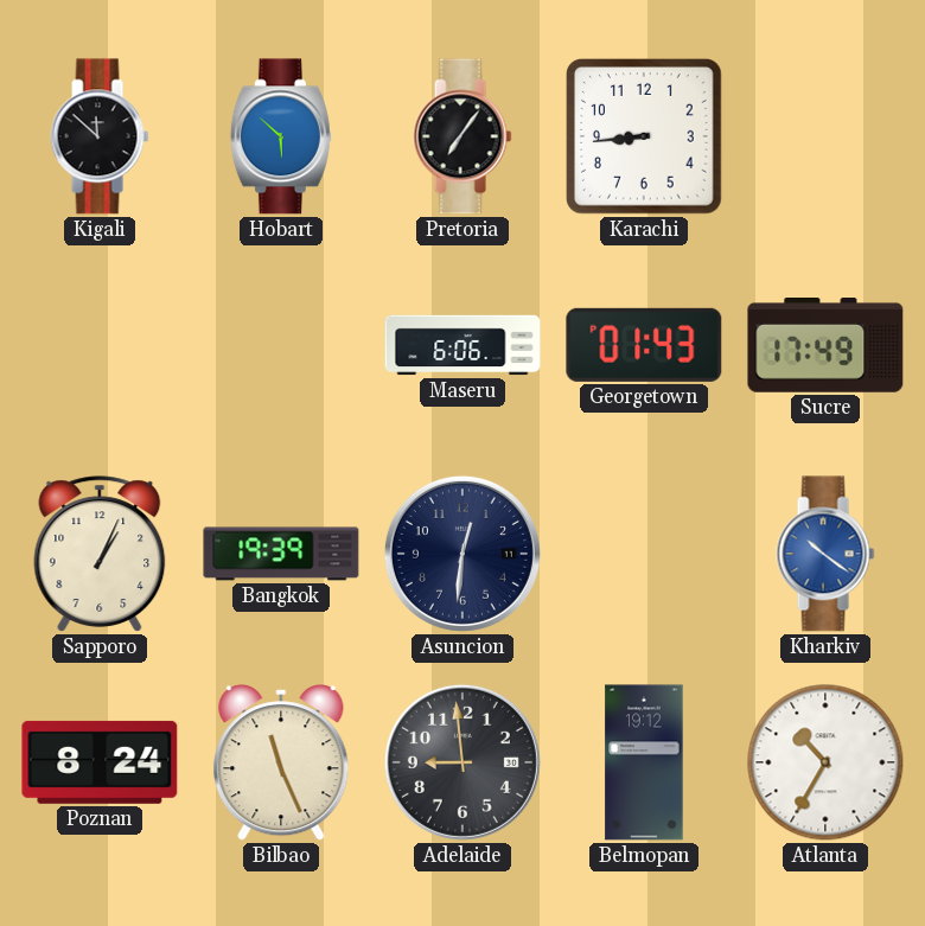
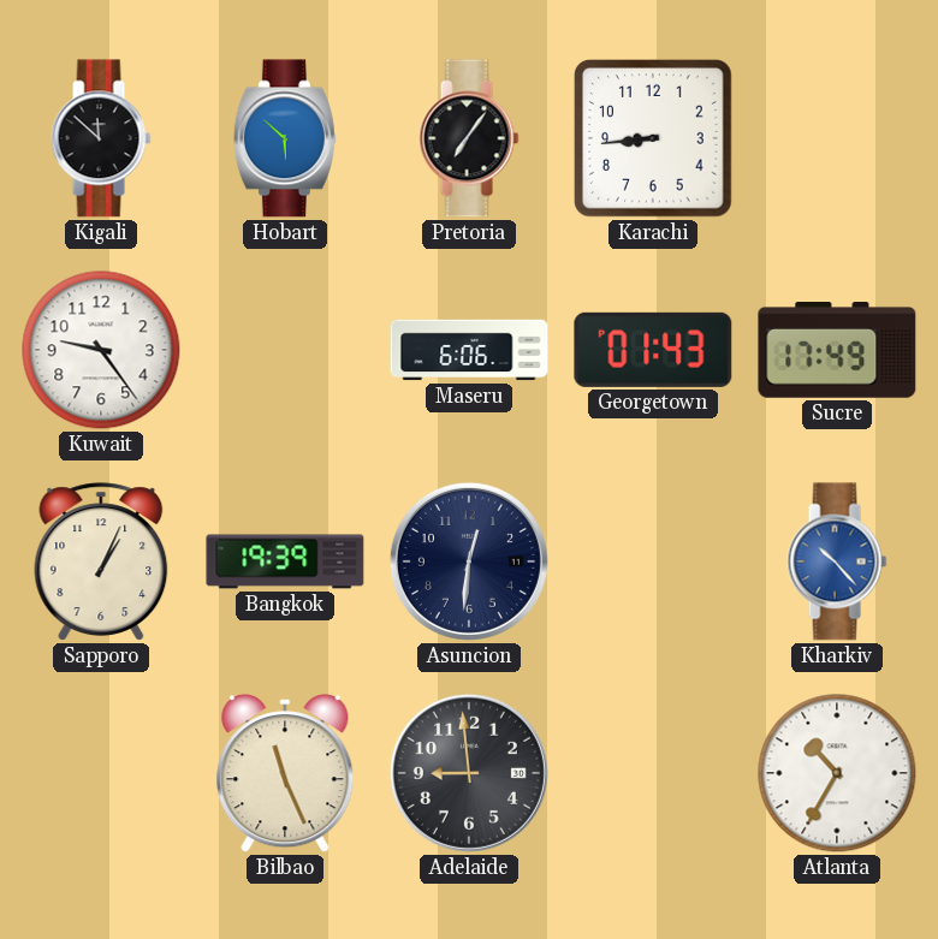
Kuwait: none -> 9:24 (101, 350)
Kharkiv: 10:21 -> 10:23 (837, 561)
Poznan: 8:24 -> none (100, 762)
Belmopan: 19:12 -> none (644, 762)
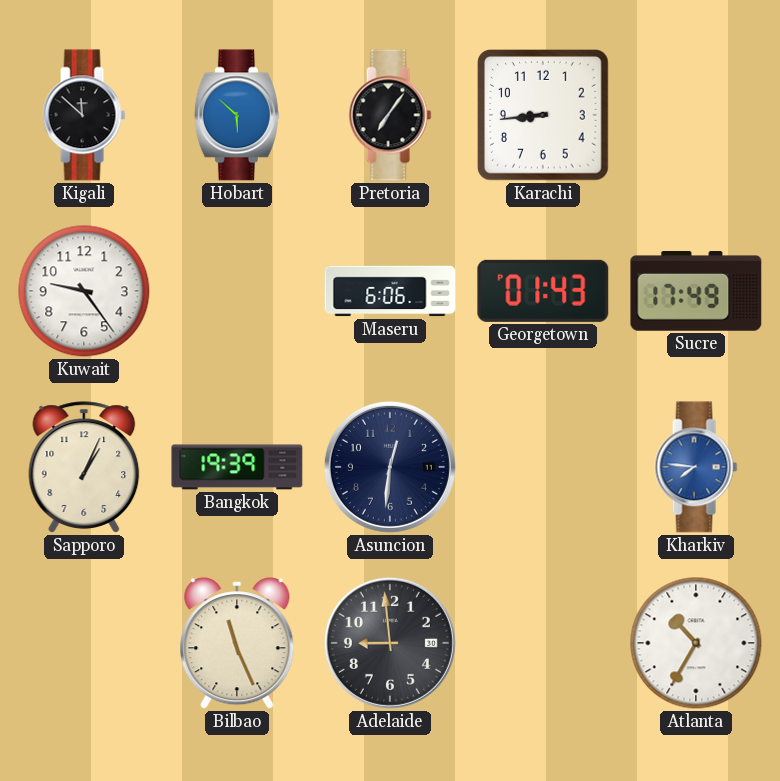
Kharkiv: 10:23 -> 7:46 (696, 467)
